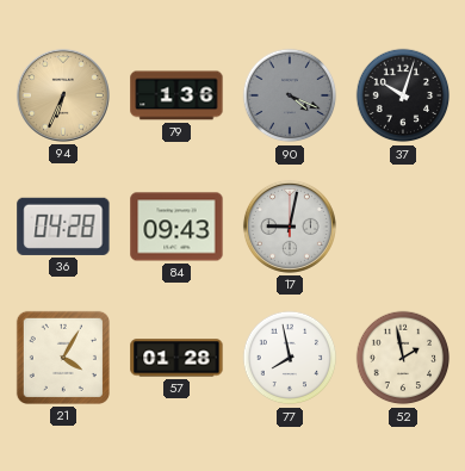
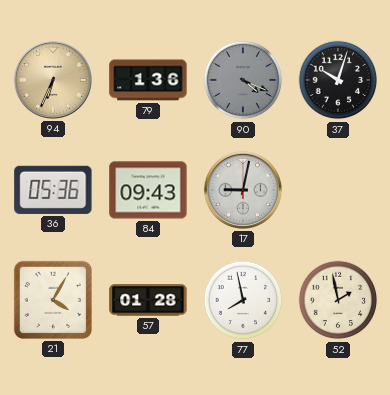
36: 04:28 -> 05:36 (53, 190)
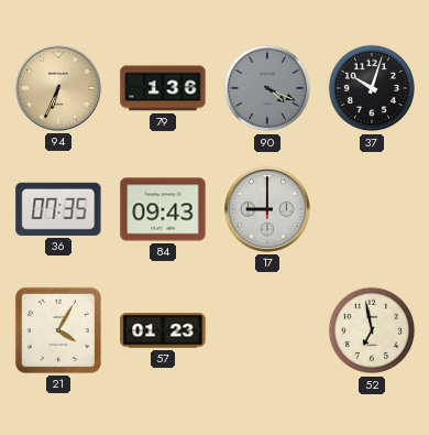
36: 05:36 -> 07:35 (58, 209)
17: 9:02 -> 9:00 (267, 209)
57: 01:28 -> 01:23 (163, 330)
77: 7:58 -> none (243, 300)
52: 1:58 -> 6:58 (372, 330)
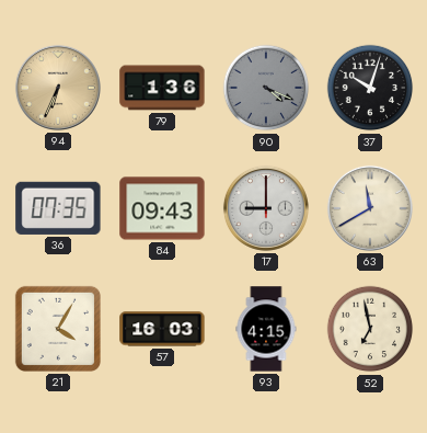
63: none -> 11:40 (370, 208)
57: 01:23 -> 16:03 (162, 329)
93: none -> 4:15 (266, 329)
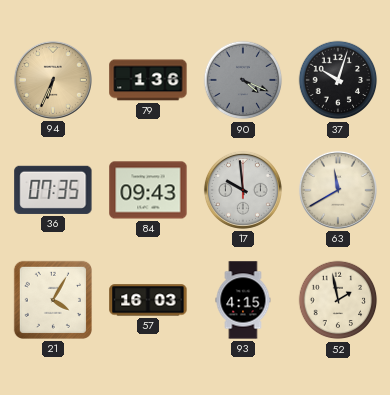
17: 9:00 -> 9:59 (243, 190)
52: 6:58 -> 1:58 (338, 300)
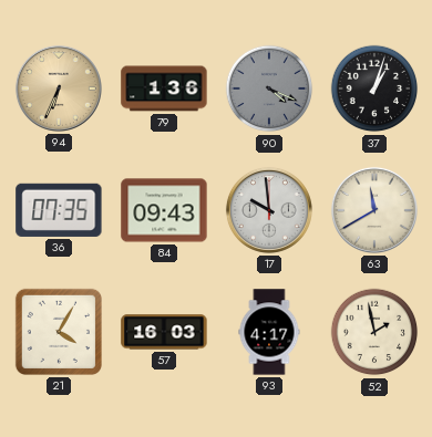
37: 10:03 -> 1:03 (374, 89)
93: 4:15 -> 4:17 (269, 332)
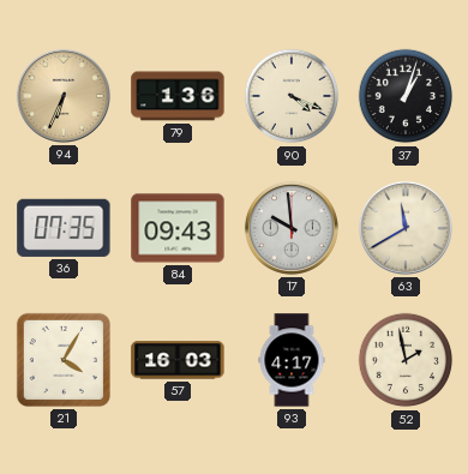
90 dial: grey -> cream (292, 96)
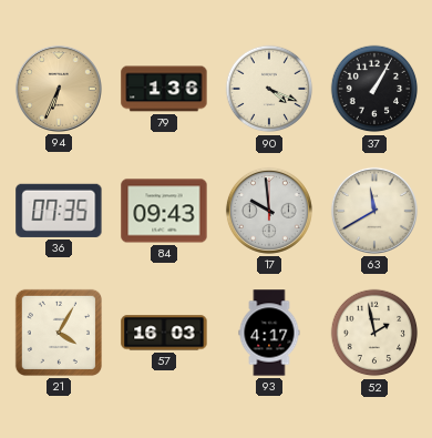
37: 1:03 -> 1:05 (374, 89)
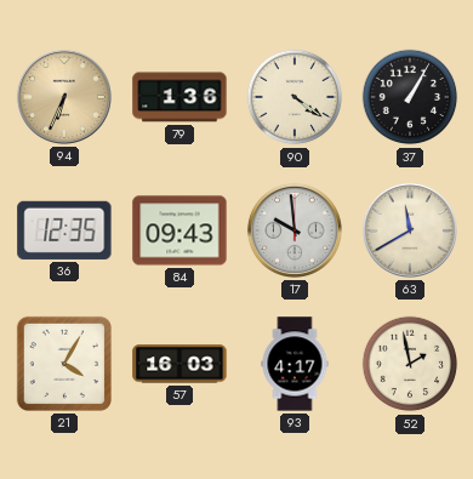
90: 4:19 -> 4:21 (295, 97)
36: 07:35 -> 12:35 (64, 230)
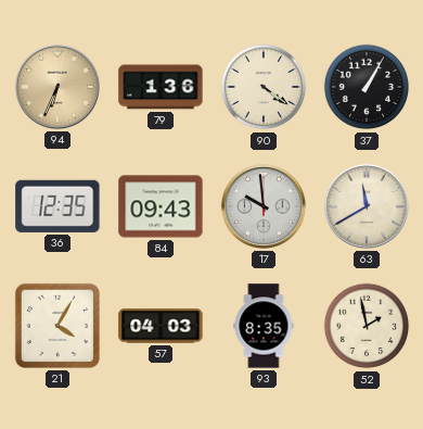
57: 16:03 -> 04:03 (161, 326)
93: 4:17 -> 8:35 (264, 326)
